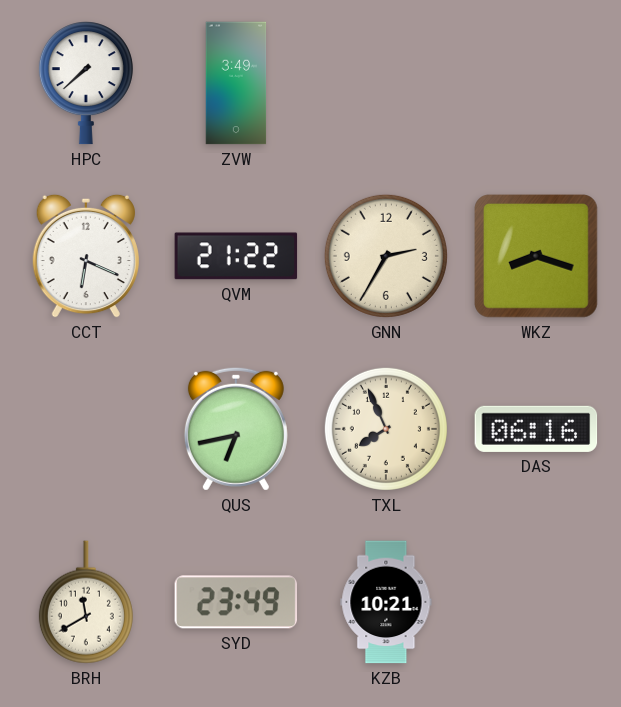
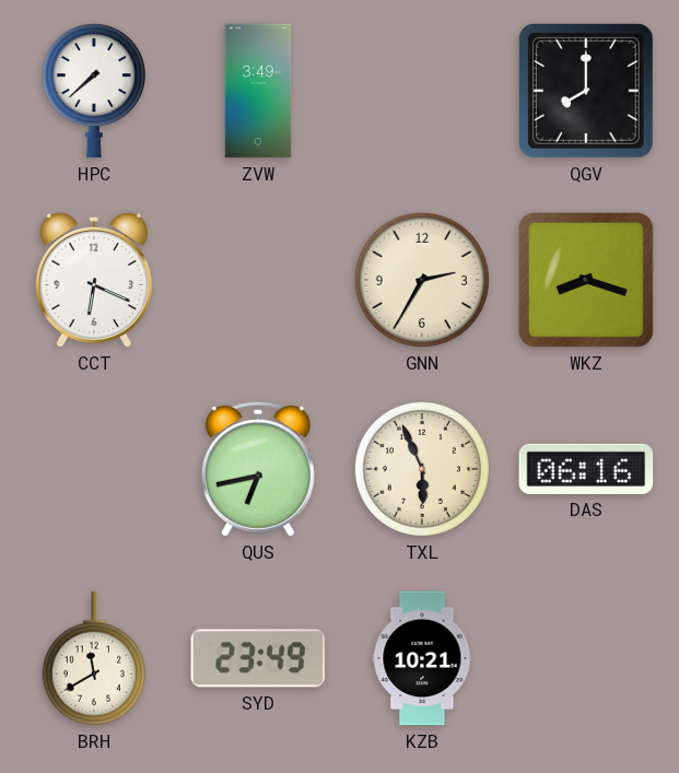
QGV: none -> 8:00 (587, 92)
QVM: 21:22 -> none (236, 256)
TXL: 7:56 -> 5:56 (422, 469)
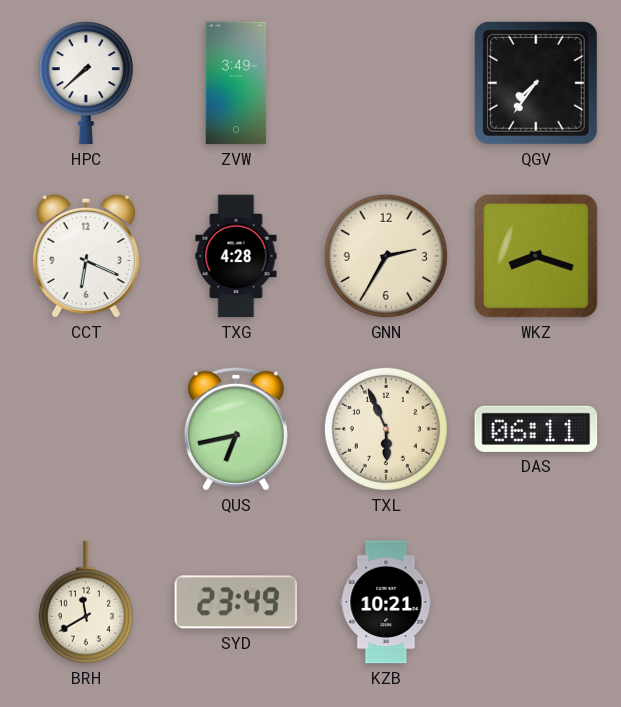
QGV: 8:00 -> 7:36 (537, 84)
TXG: none -> 4:28 (236, 256)
DAS: 06:16 -> 06:11 (536, 429)
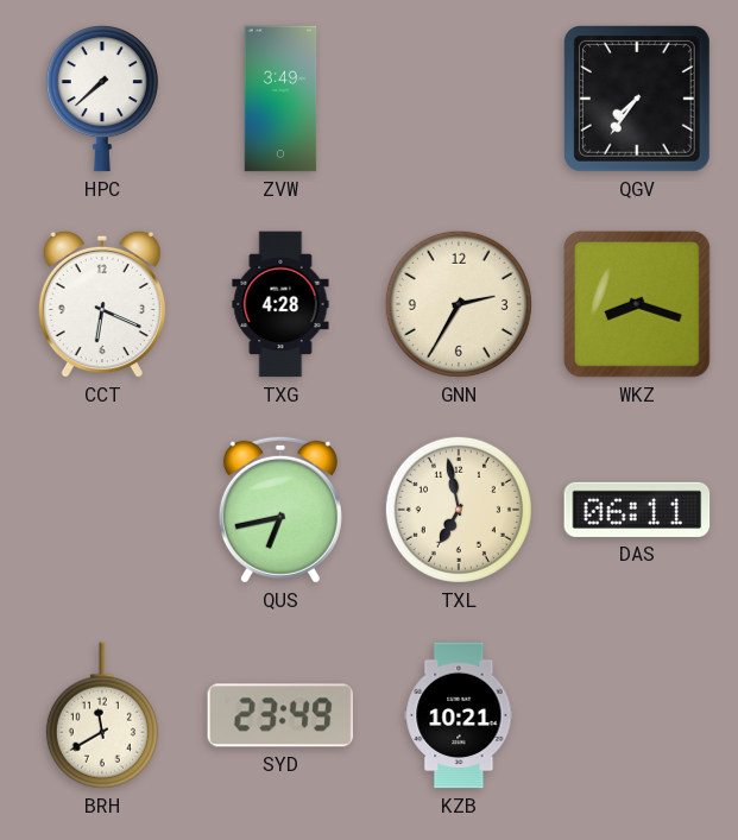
TXL: 5:56 -> 6:58 (459, 510)
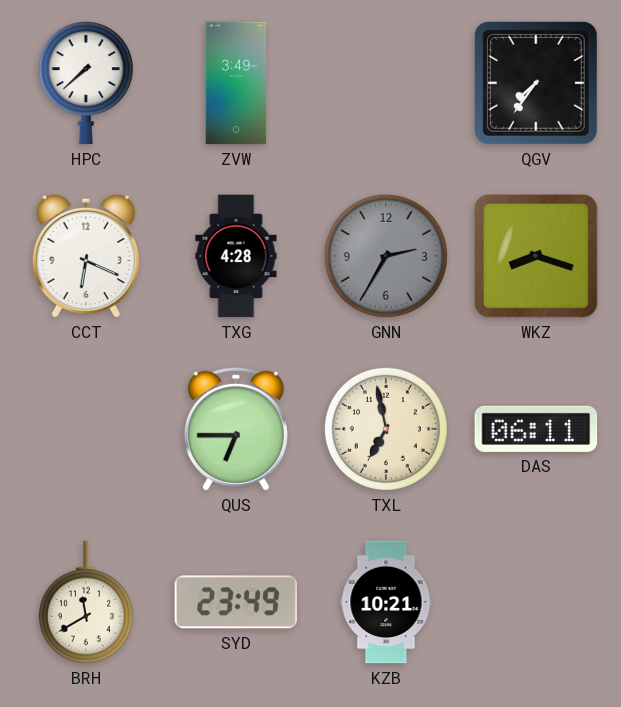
GNN dial: cream -> grey (386, 256)
QUS: 6:43 -> 6:45 (236, 429)
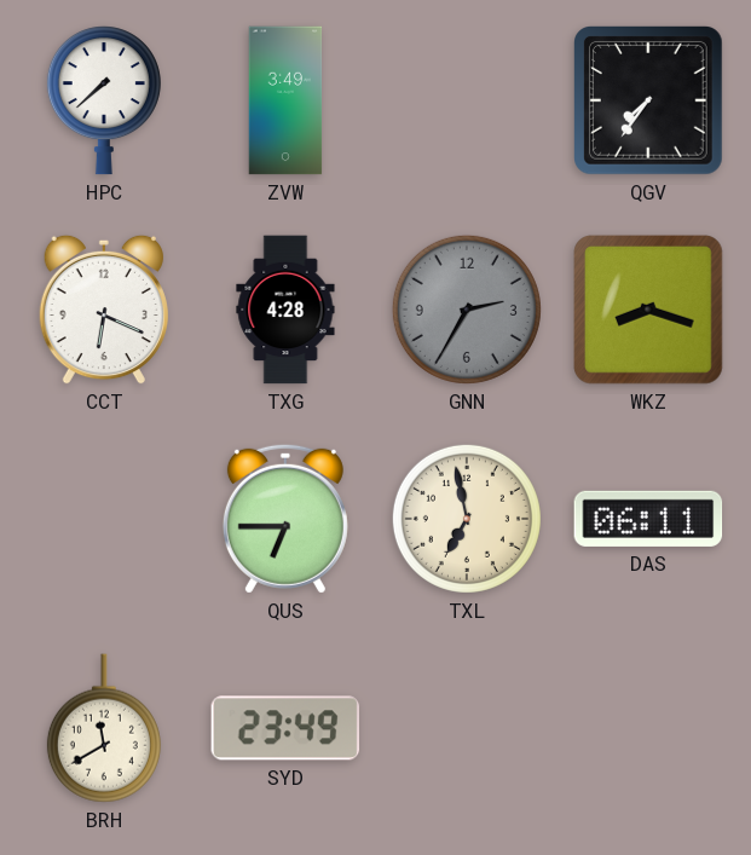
KZB: 10:21 -> none (386, 602)
